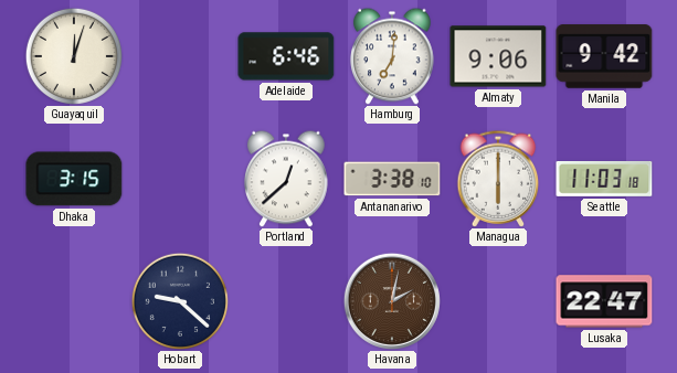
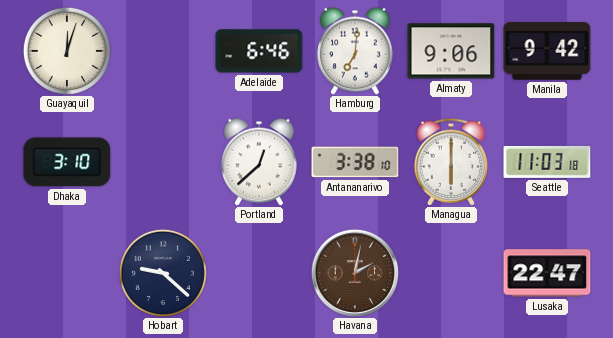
Dhaka: 3:15 -> 3:10 (67, 162)
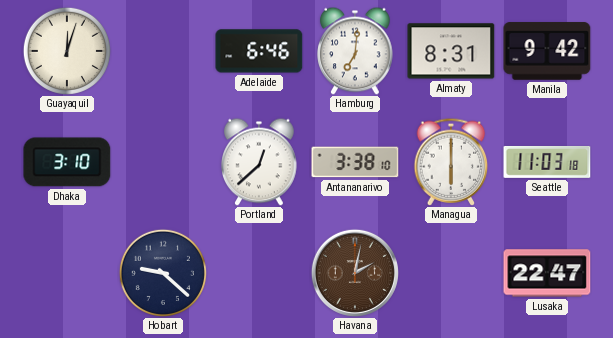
Almaty: 9:06 -> 8:31 (451, 51)
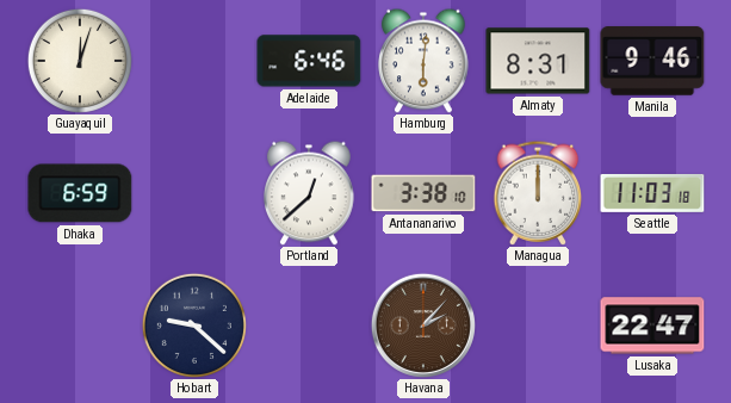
Hamburg: 7:01 -> 6:01 (423, 61)
Manila: 9:42 -> 9:46 (652, 61)
Dhaka: 3:10 -> 6:59 (80, 193)
Managua: 6:00 -> 12:00 (538, 193)
Havana: 2:02 -> 2:07 (423, 325)
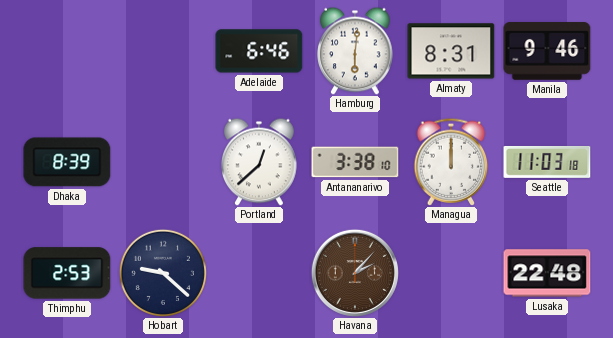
Guayaquil: 12:03 -> none (79, 60)
Dhaka: 6:59 -> 8:39 (67, 162)
Thimphu: none -> 2:53 (67, 273)
Lusaka: 22:47 -> 22:48 (547, 273)
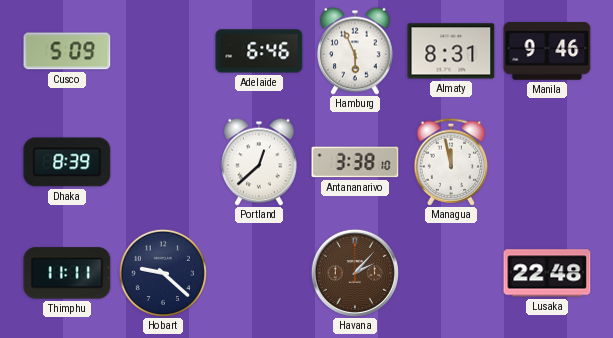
Cusco: none -> 5:09 (67, 51)
Hamburg: 6:01 -> 5:56 (355, 51)
Managua: 12:00 -> 11:58 (451, 162)
Seattle: 11:03 -> none (547, 162)
Thimphu: 2:53 -> 11:11 (67, 273)
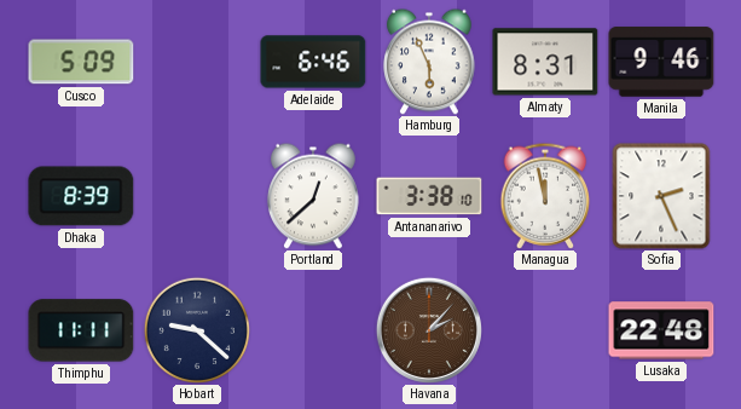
Sofia: none -> 2:26 (661, 196)
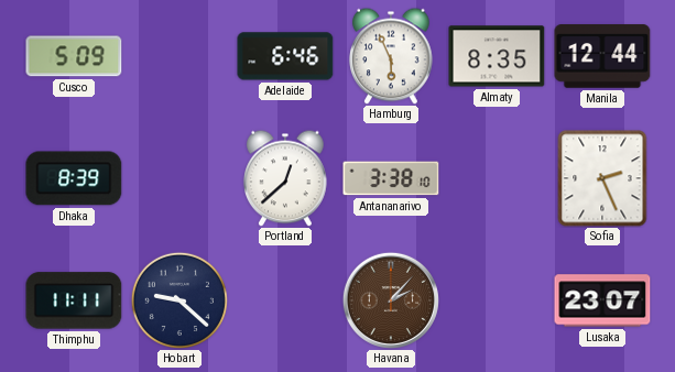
Almaty: 8:31 -> 8:35 (497, 56)
Manila: 9:46 -> 12:44 (602, 56)
Managua: 11:58 -> none (545, 196)
Lusaka: 22:48 -> 23:07 (602, 300)
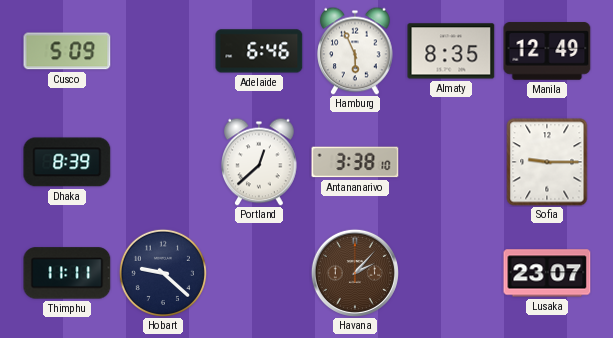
Manila: 12:44 -> 12:49 (547, 51)
Sofia: 2:26 -> 9:15 (547, 162)
